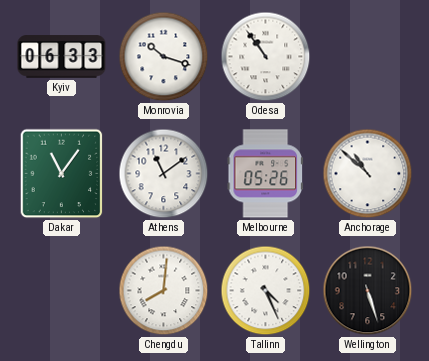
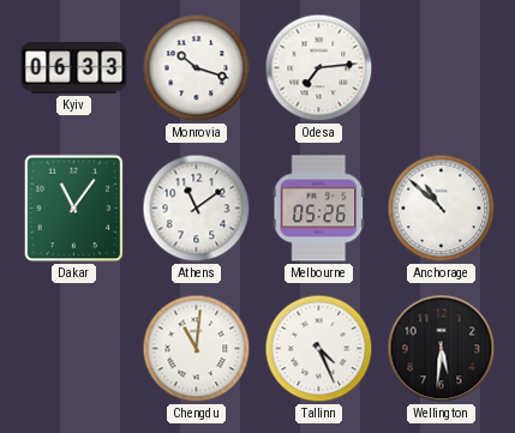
Odesa: 10:54 -> 7:14 (319, 68)
Chengdu: 8:01 -> 11:01 (197, 349)
Wellington: 5:27 -> 5:31 (442, 349)
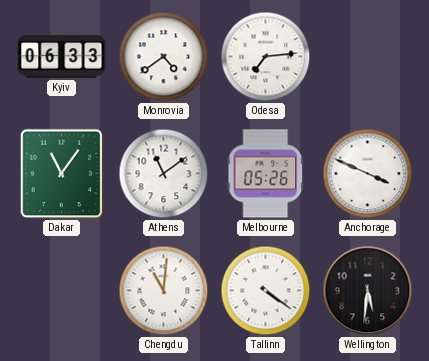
Monrovia: 10:18 -> 4:39 (164, 57)
Anchorage: 10:52 -> 3:49 (368, 174)
Tallinn: 4:26 -> 4:21 (266, 291)
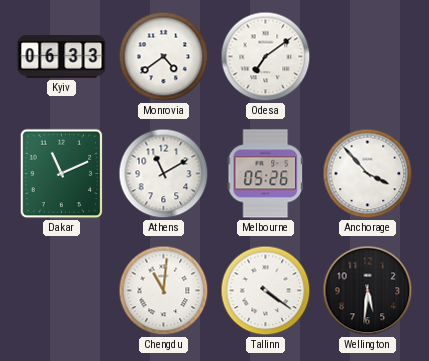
Odesa: 7:14 -> 7:09 (266, 57)
Dakar: 11:06 -> 11:11 (62, 174)
Athens: 11:09 -> 11:10 (164, 174)
Anchorage: 3:49 -> 3:53 (368, 174)
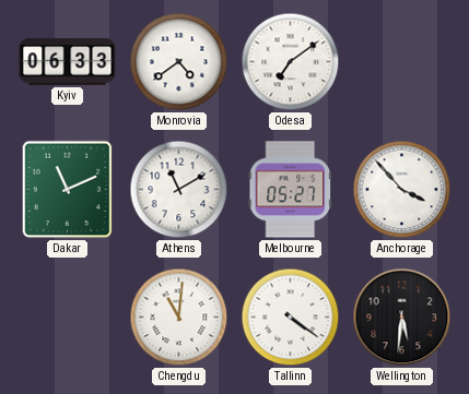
Melbourne: 05:26 -> 05:27 (290, 190)
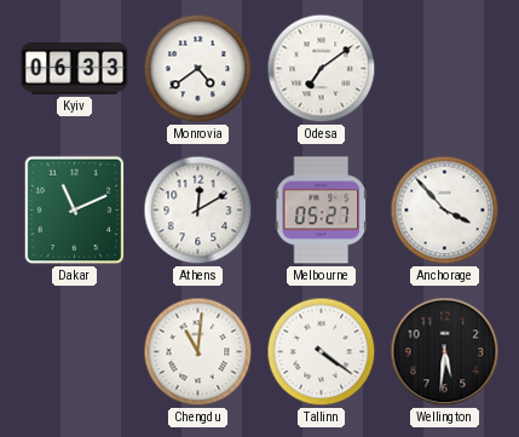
Athens: 11:10 -> 12:10 (198, 211)
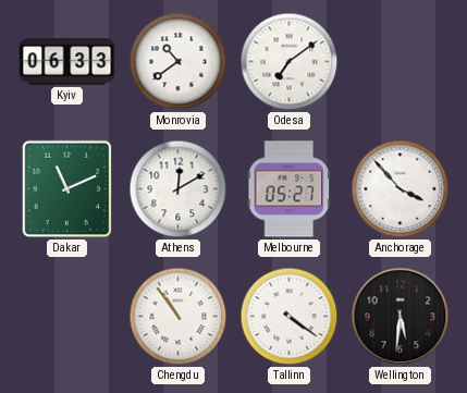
Monrovia: 4:39 -> 10:39 (179, 62)
Chengdu: 11:01 -> 10:54 (179, 317)
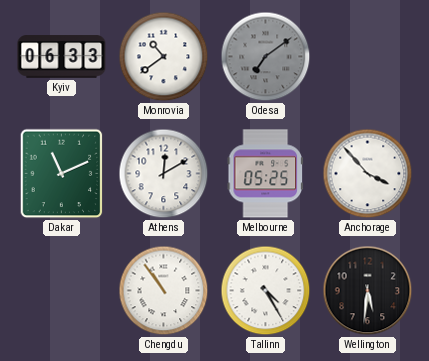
Odesa dial: white -> grey (266, 57)
Melbourne: 05:27 -> 05:25 (265, 174)
Tallinn: 4:21 -> 4:25 (266, 291)
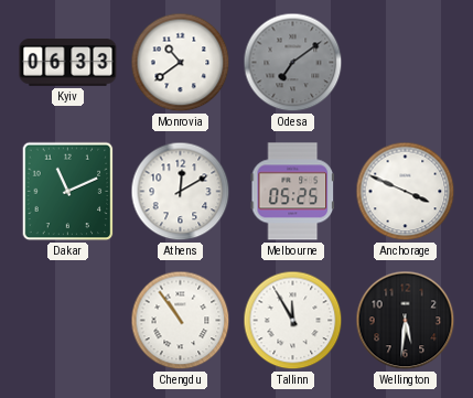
Anchorage: 3:53 -> 3:49 (406, 192)
Tallinn: 4:25 -> 11:55 (293, 321)
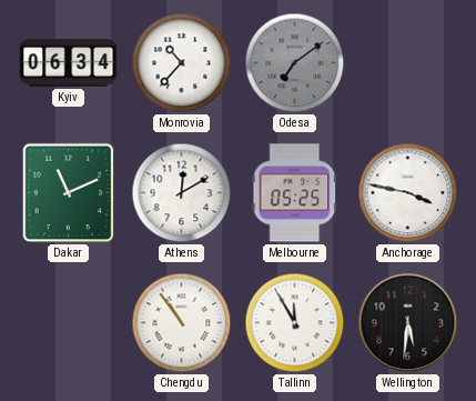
Kyiv: 06:33 -> 06:34 (69, 63)
Monrovia: 10:39 -> 10:37 (182, 63)
Anchorage: 3:49 -> 3:47 (408, 193)
